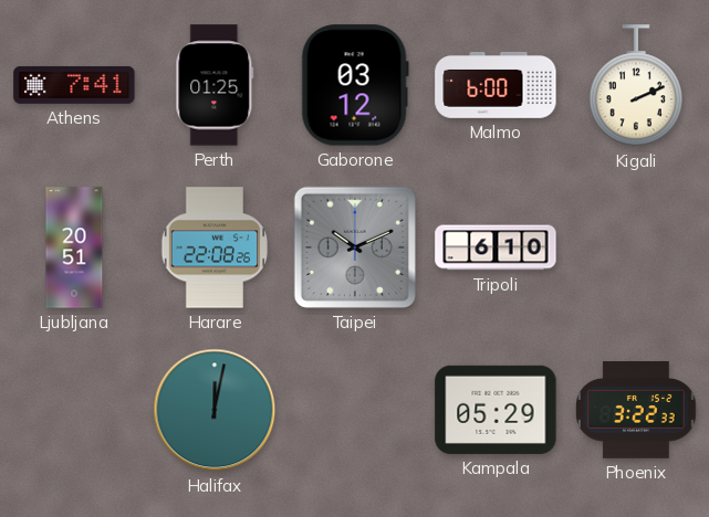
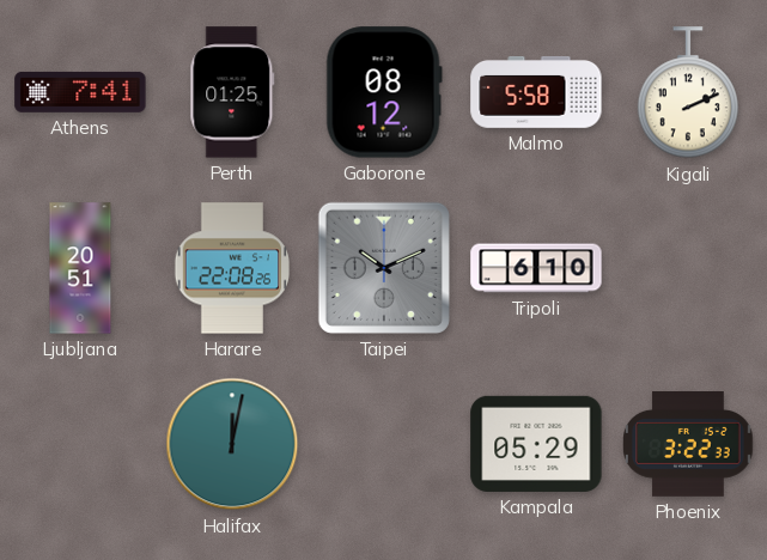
Gaborone: 03:12 -> 08:12 (384, 92)
Malmo: 6:00 -> 5:58 (536, 92)
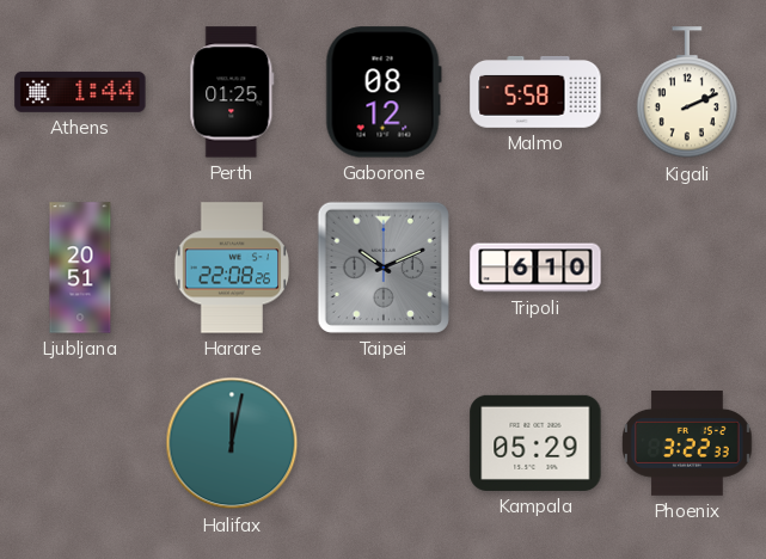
Athens: 7:41 -> 1:44 (80, 92)
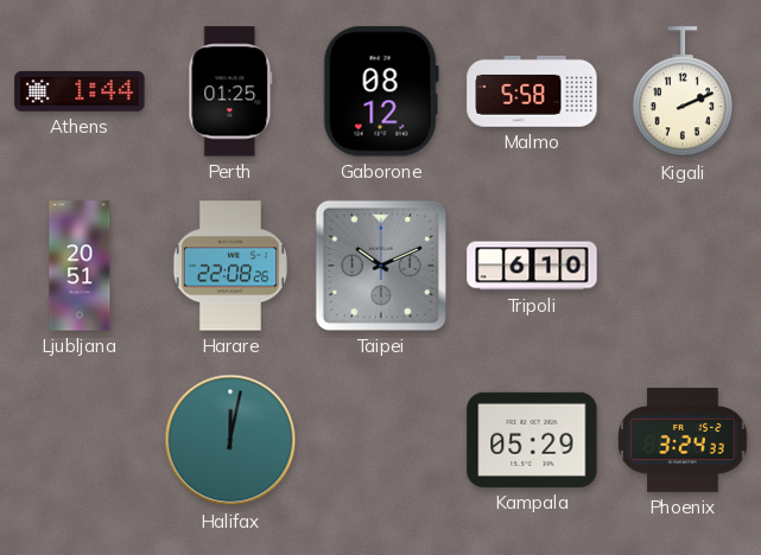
Phoenix: 3:22 -> 3:24 (683, 441)
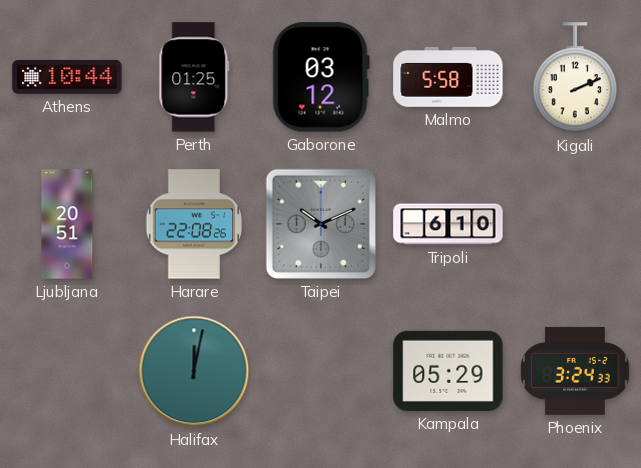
Athens: 1:44 -> 10:44 (67, 77)
Gaborone: 08:12 -> 03:12 (321, 77)
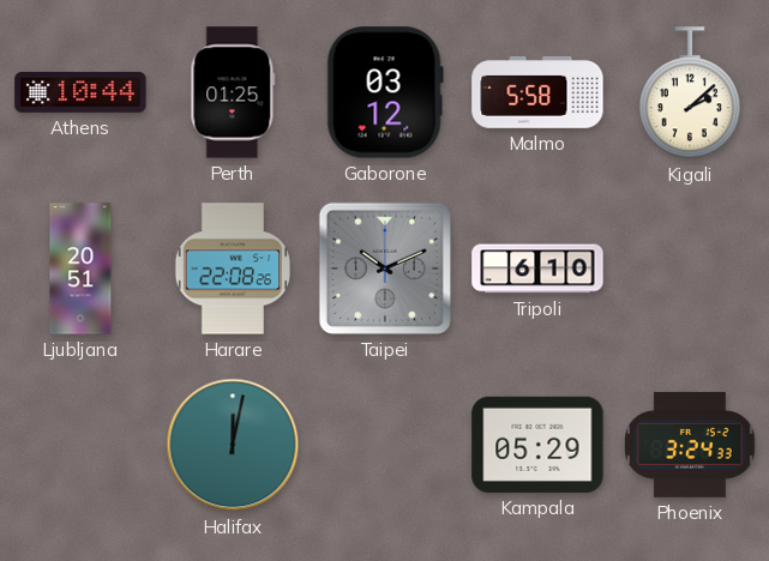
Kigali: 2:11 -> 2:08 (690, 93)
